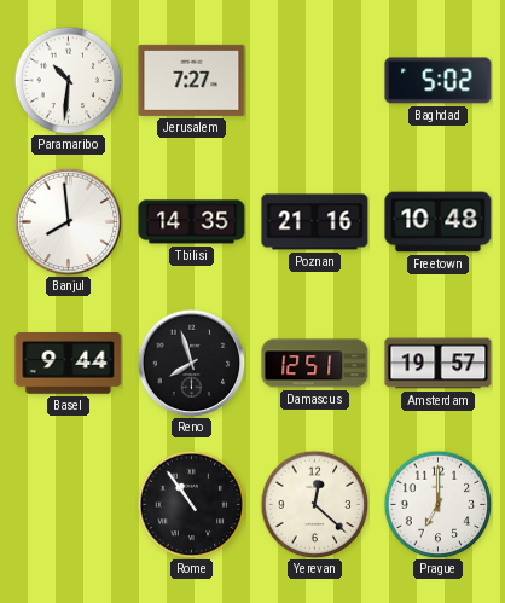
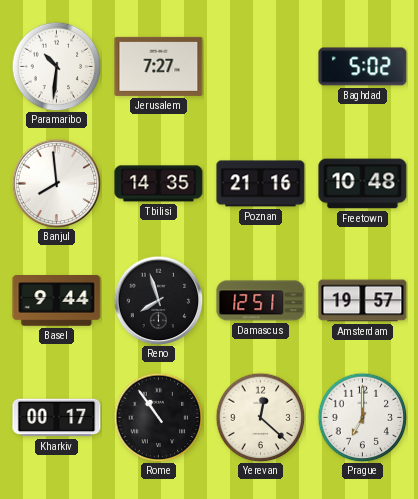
Kharkiv: none -> 00:17 (57, 418)
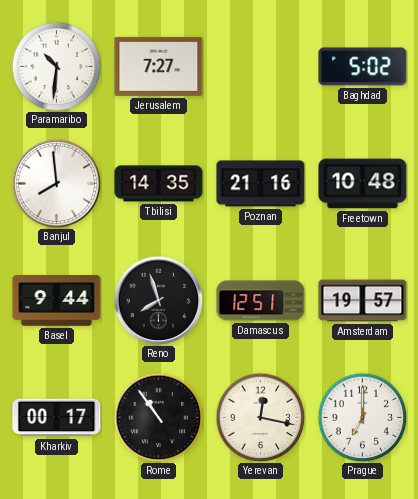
Yerevan: 12:22 -> 12:17 (260, 417)
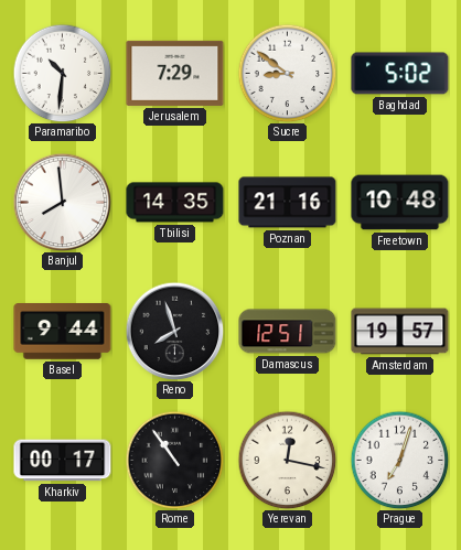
Jerusalem: 7:27 -> 7:29 (175, 73)
Sucre: none -> 8:51 (287, 73)
Prague: 7:00 -> 7:03 (399, 460)
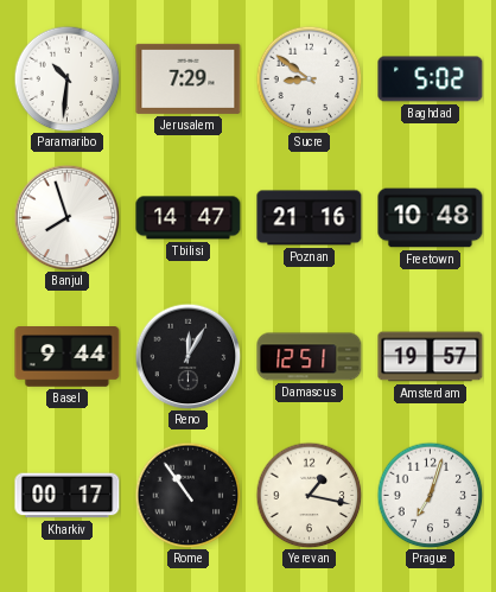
Banjul: 7:59 -> 7:57 (66, 217)
Tbilisi: 14:35 -> 14:47 (189, 218)
Reno: 7:57 -> 12:05 (187, 356)
Yerevan: 12:17 -> 1:17 (309, 495)
